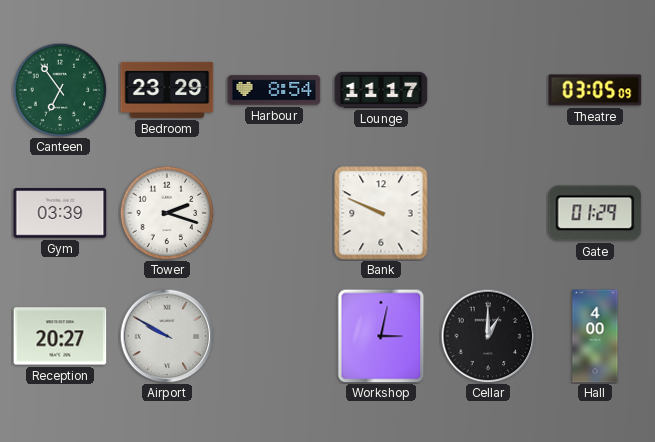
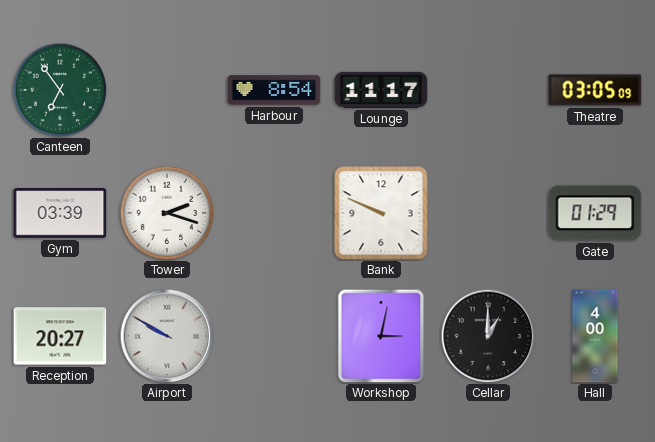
Bedroom: 23:29 -> none (167, 90)
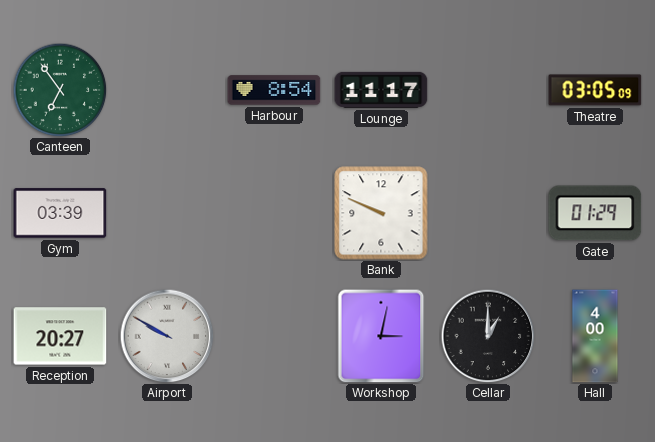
Tower: 2:18 -> none (167, 213)
